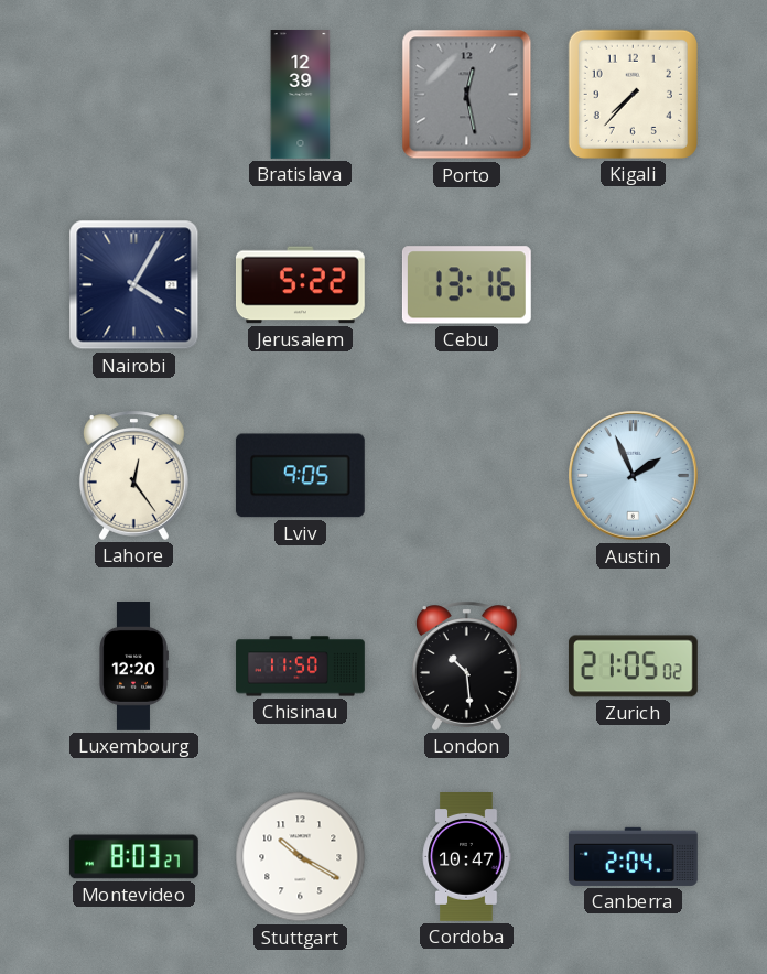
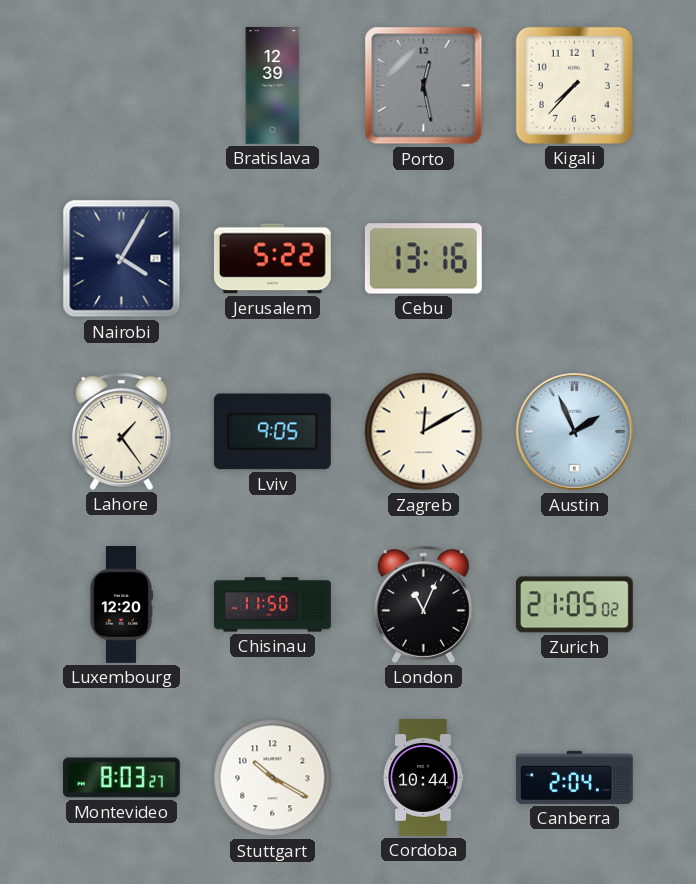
Lahore: 12:24 -> 1:24 (121, 431)
Zagreb: none -> 12:10 (424, 432)
London: 10:29 -> 11:04 (423, 604)
Cordoba: 10:47 -> 10:44 (423, 778)
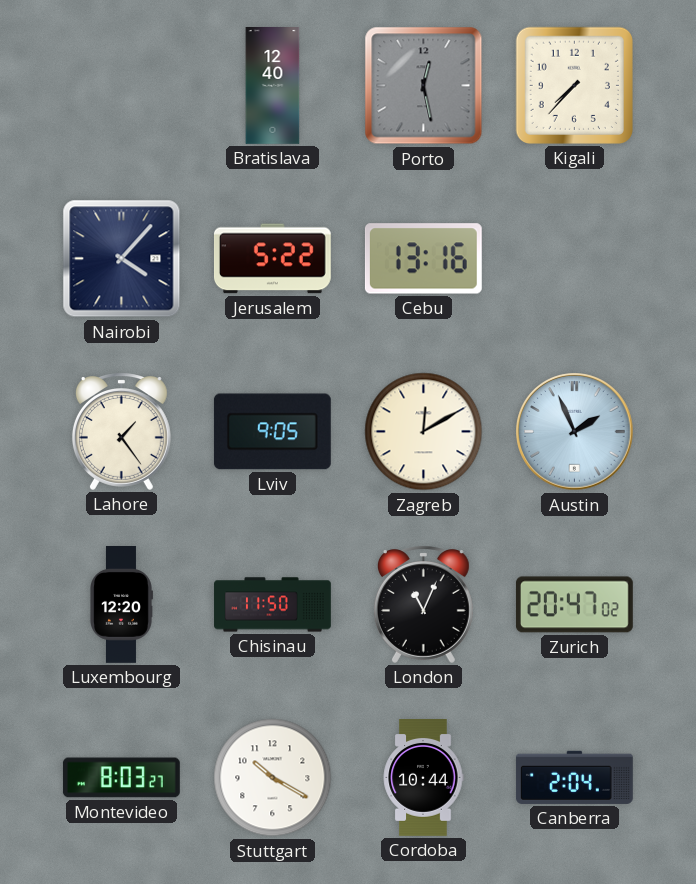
Bratislava: 12:39 -> 12:40 (273, 86)
Nairobi: 4:05 -> 4:07 (122, 259)
Zurich: 21:05 -> 20:47 (574, 605)
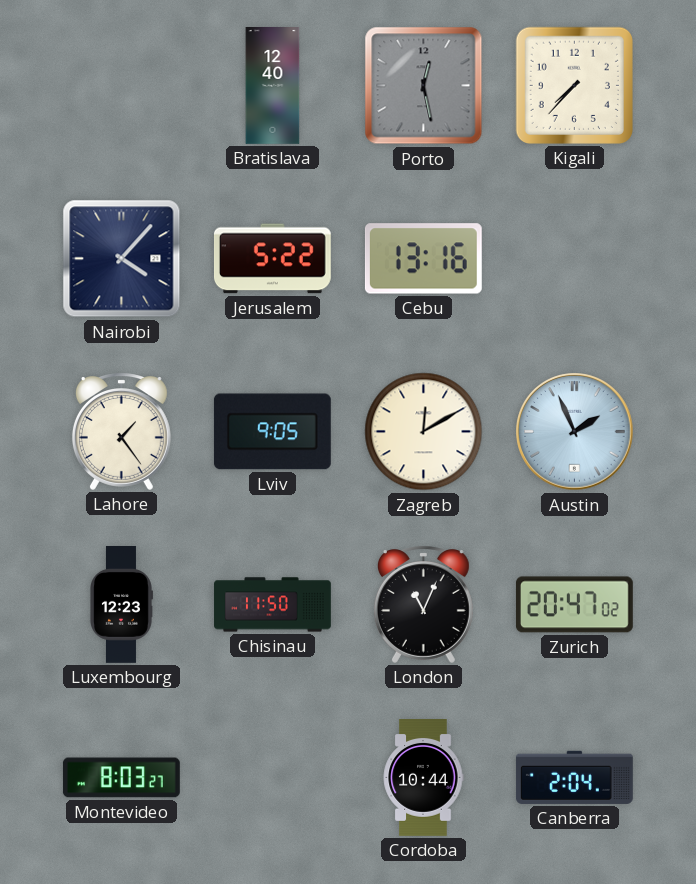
Luxembourg: 12:20 -> 12:23 (121, 605)
Stuttgart: 10:20 -> none (273, 778)
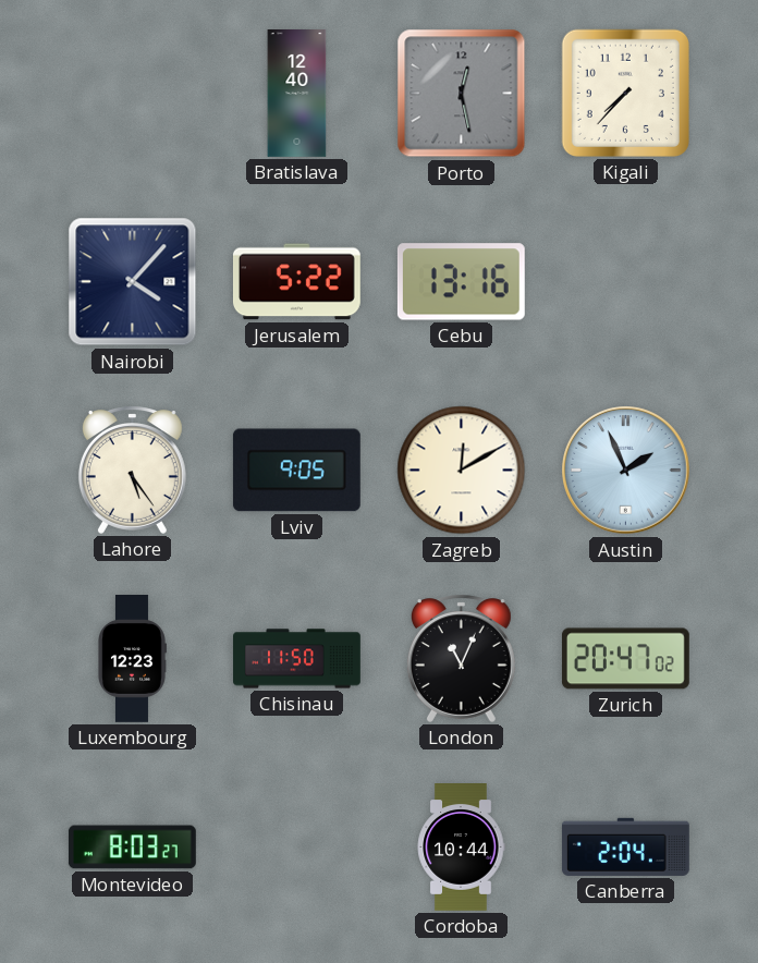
Lahore: 1:24 -> 5:24 (132, 470)
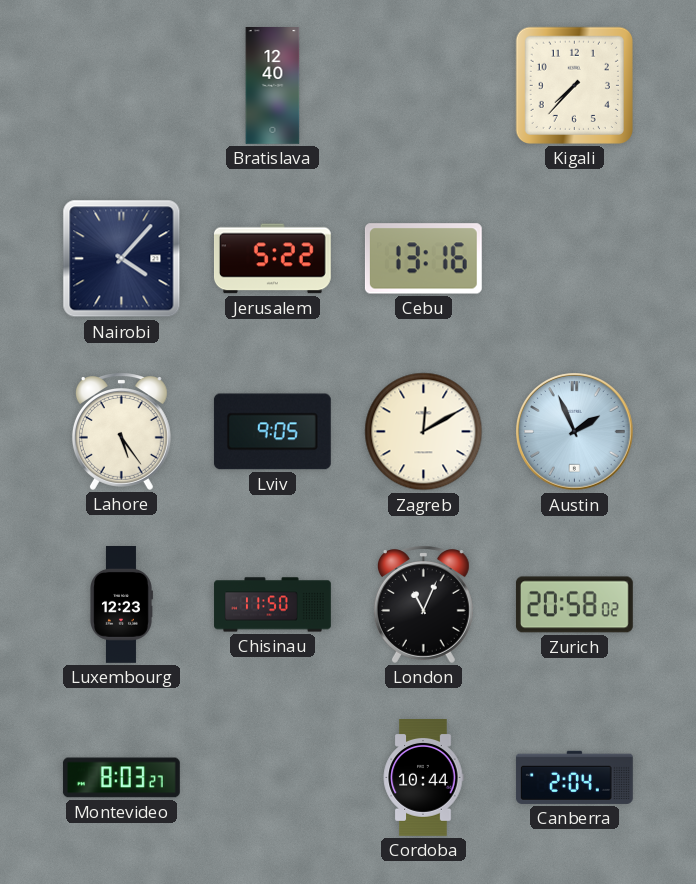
Porto: 12:28 -> none (462, 94)
Zurich: 20:47 -> 20:58 (574, 605)
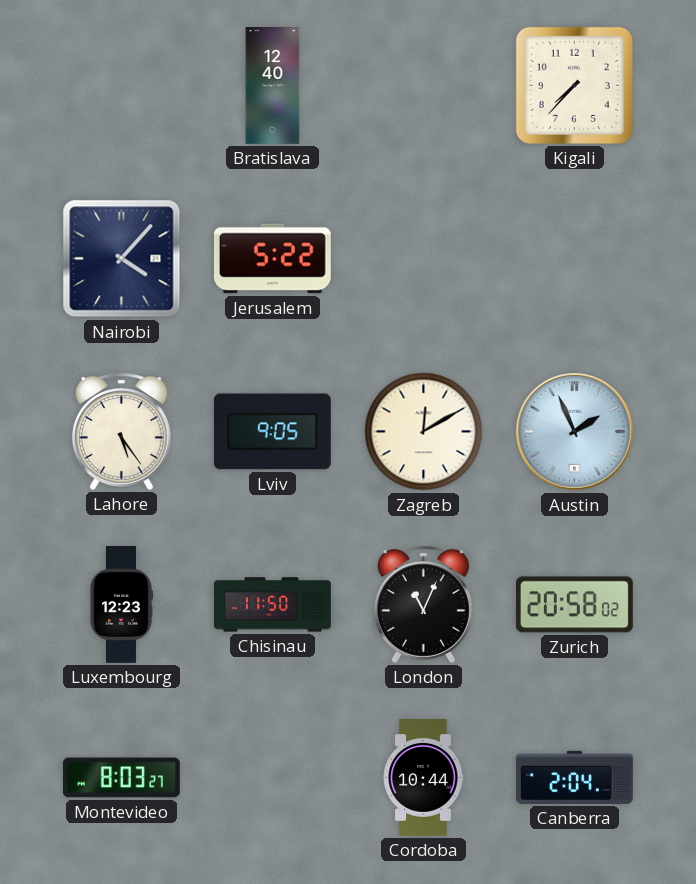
Cebu: 13:16 -> none (423, 259)
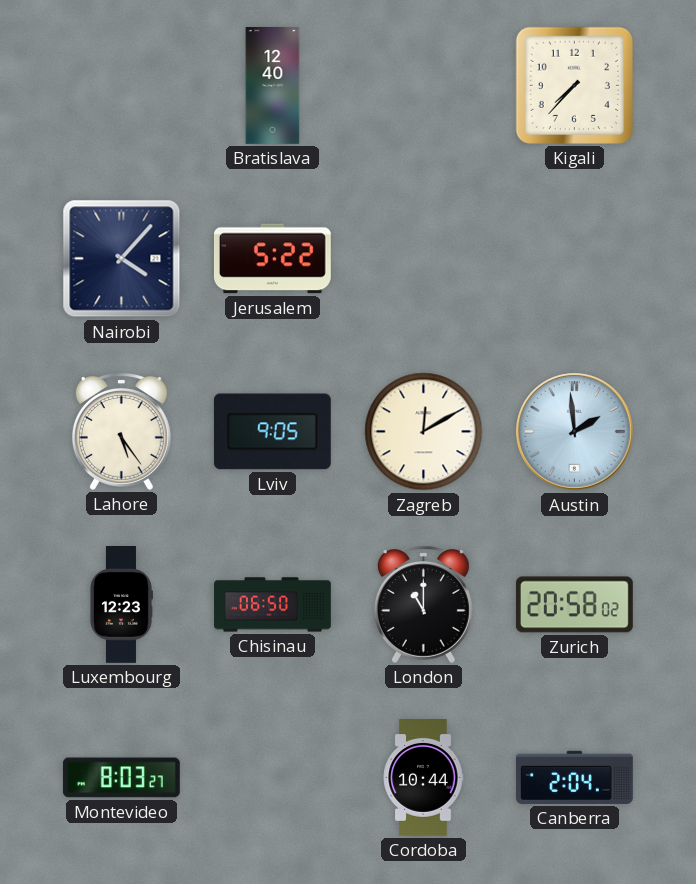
Austin: 1:56 -> 1:59 (575, 432)
Chisinau: 11:50 -> 06:50 (273, 605)
London: 11:04 -> 11:00 (423, 604)
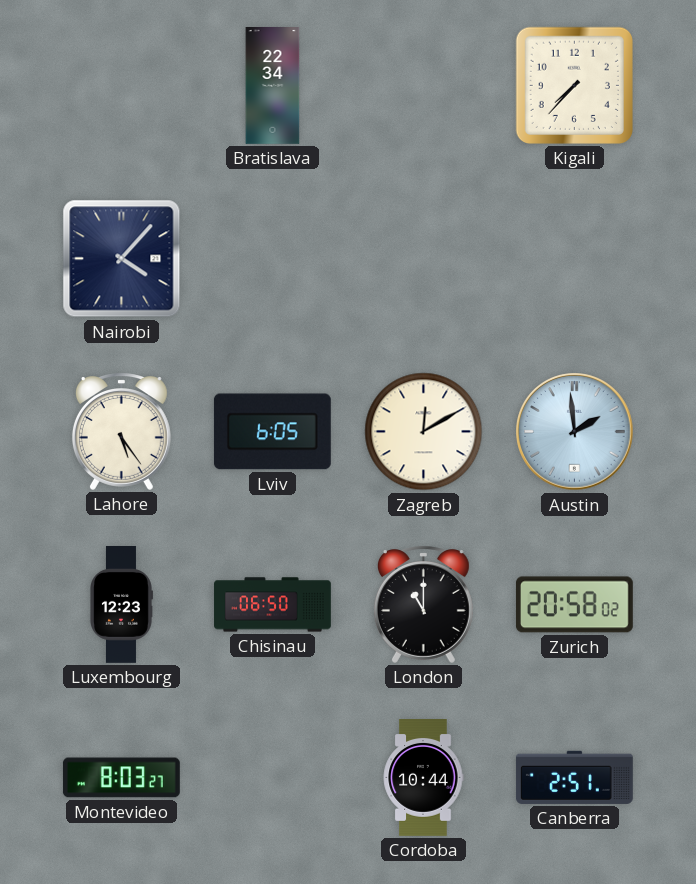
Bratislava: 12:40 -> 22:34 (273, 86)
Jerusalem: 5:22 -> none (272, 259)
Lviv: 9:05 -> 6:05 (272, 432)
Canberra: 2:04 -> 2:51 (574, 777)
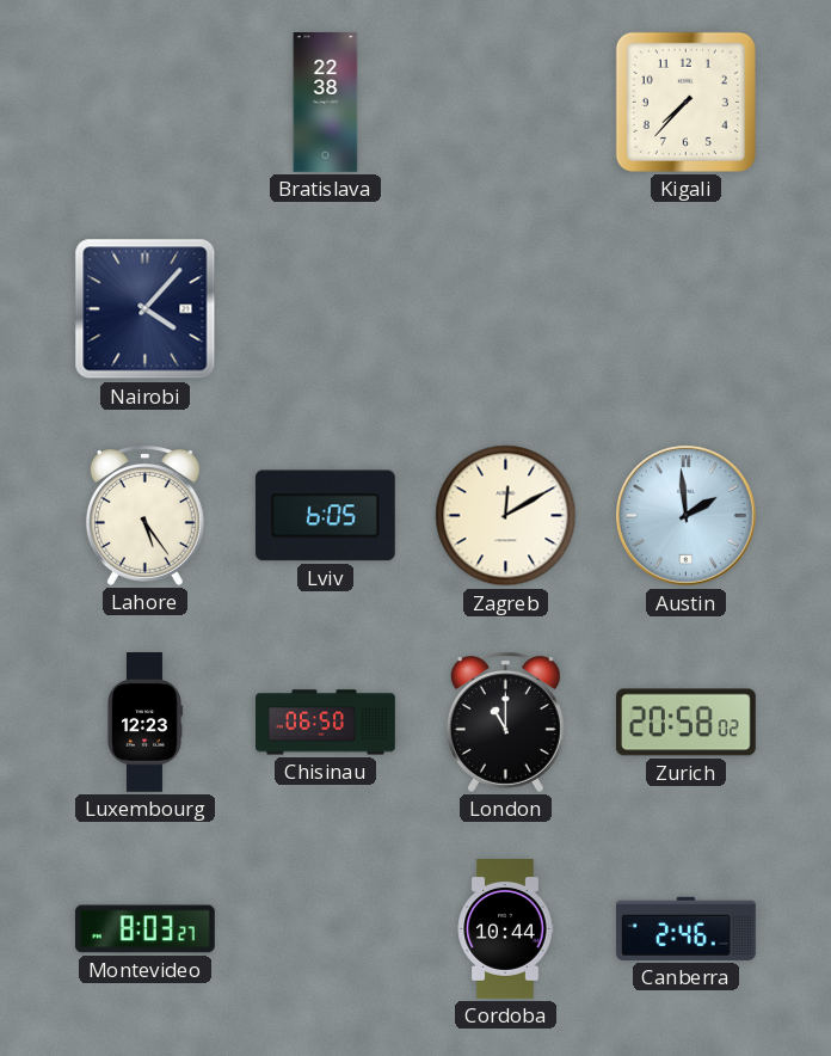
Bratislava: 22:34 -> 22:38 (326, 103)
Canberra: 2:51 -> 2:46 (685, 928)
